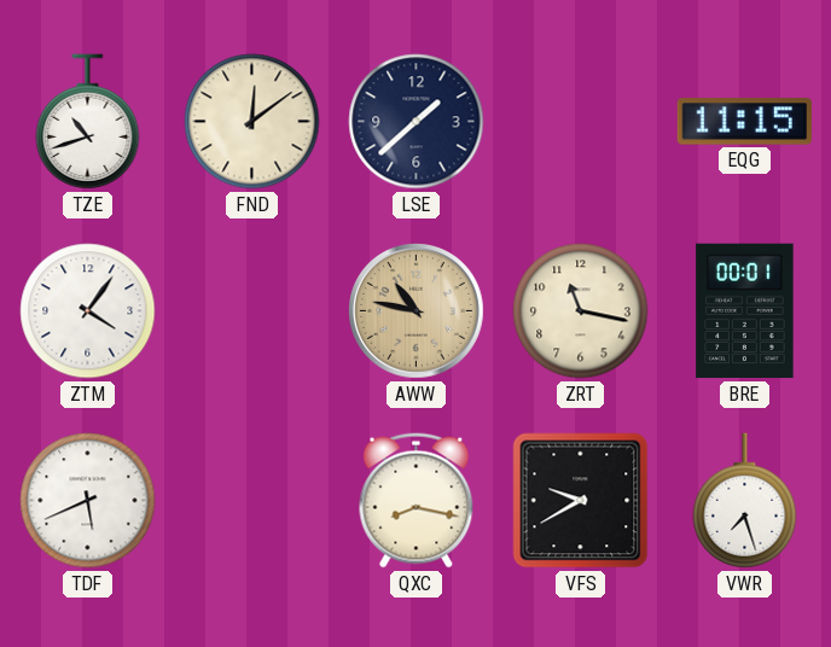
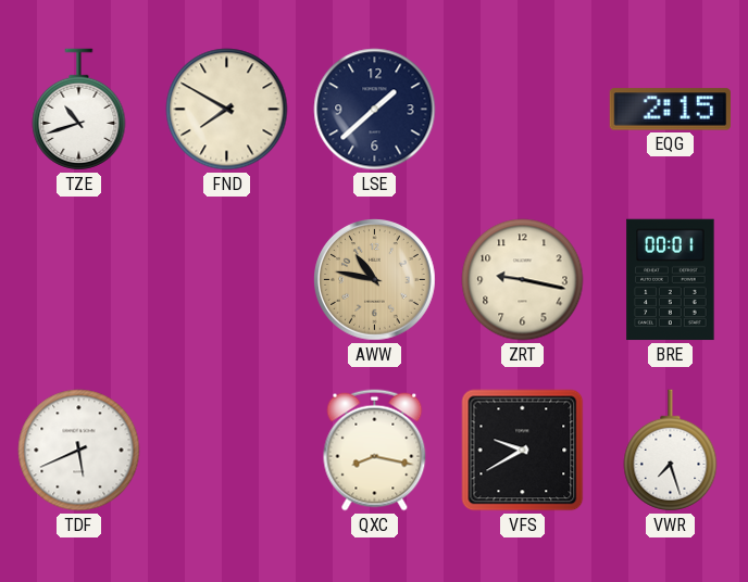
FND: 12:09 -> 7:50 (227, 110)
EQG: 11:15 -> 2:15 (670, 110)
ZTM: 4:06 -> none (88, 311)
ZRT: 11:17 -> 9:17 (523, 280)
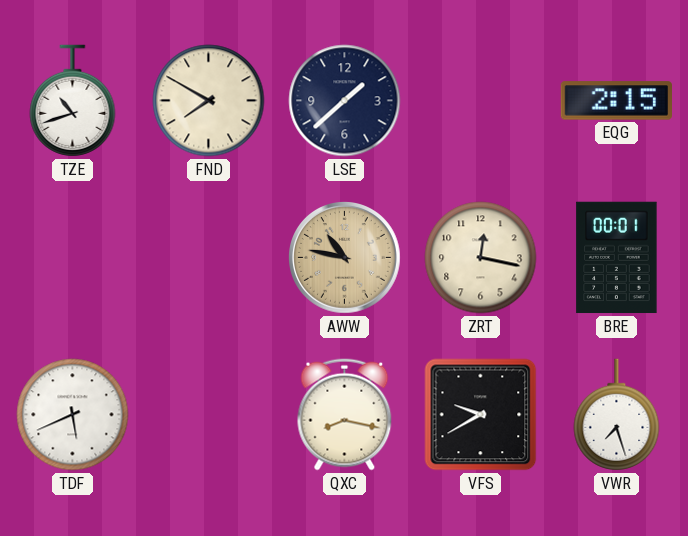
ZRT: 9:17 -> 12:17 (481, 258)
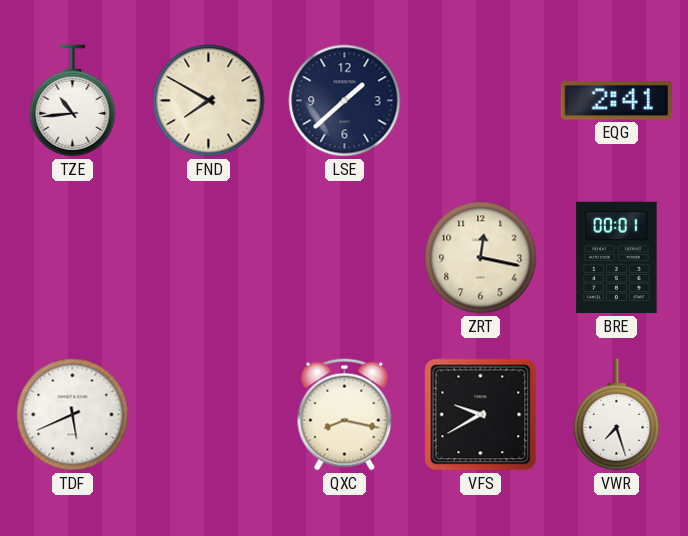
TZE: 10:42 -> 10:44 (73, 101)
EQG: 2:15 -> 2:41 (616, 101)
AWW: 10:47 -> none (345, 258)
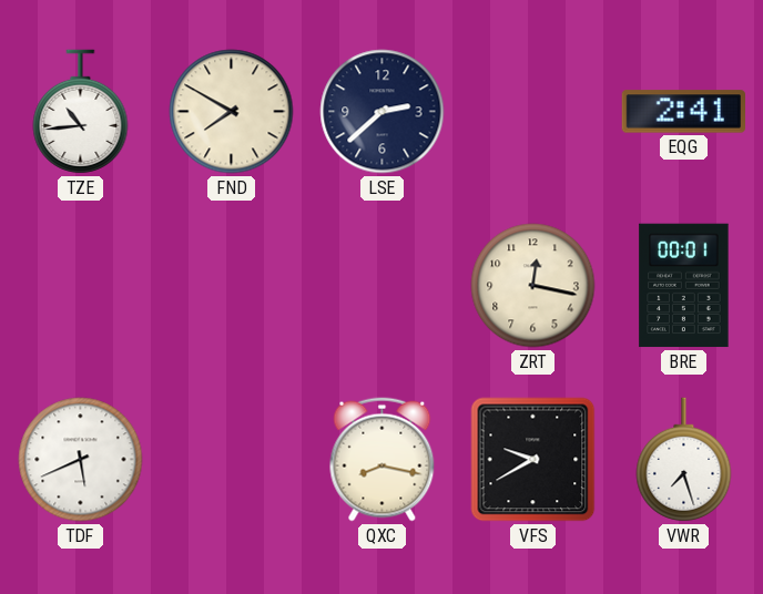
LSE: 1:38 -> 2:38 (383, 112)
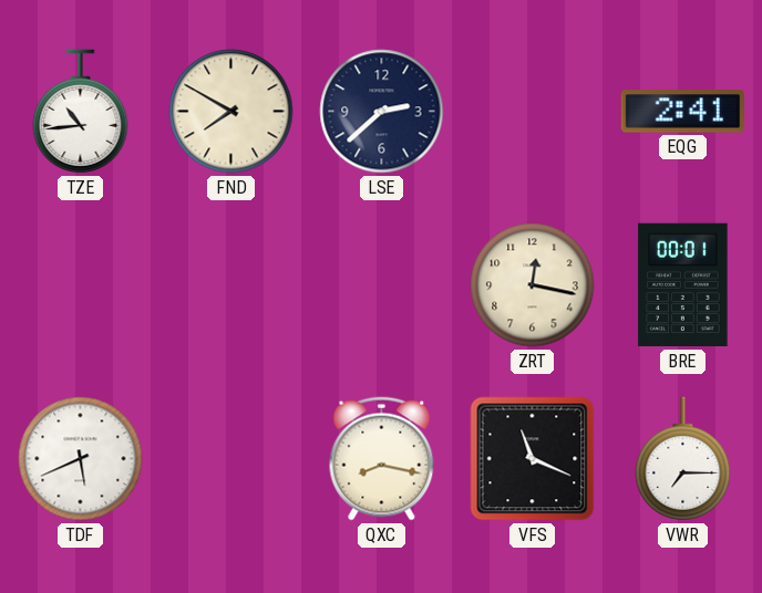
VFS: 9:40 -> 11:19 (533, 459)
VWR: 7:27 -> 7:15 (683, 459)
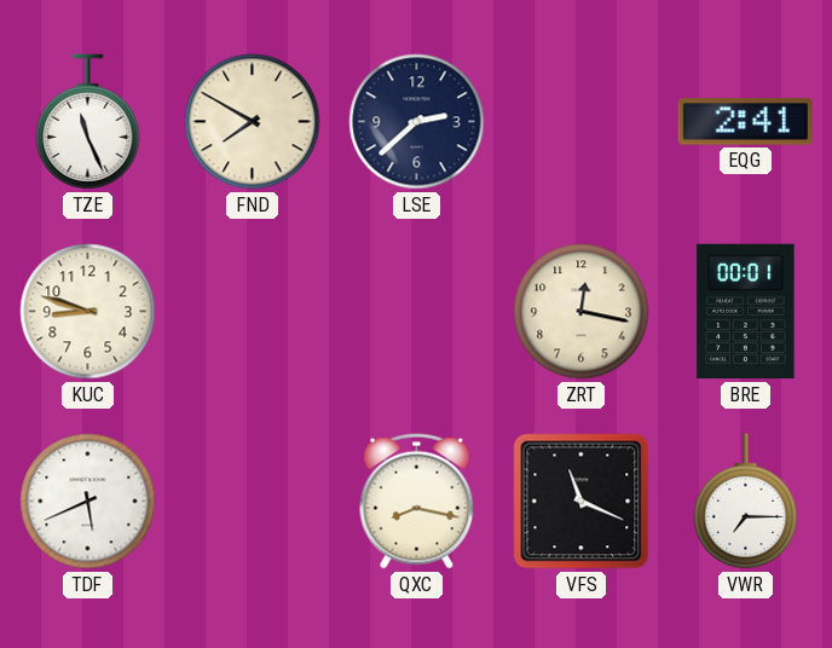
TZE: 10:44 -> 11:26 (88, 122)
KUC: none -> 8:48 (88, 312)
